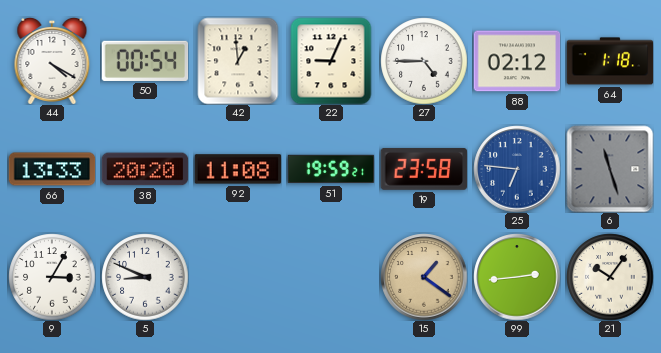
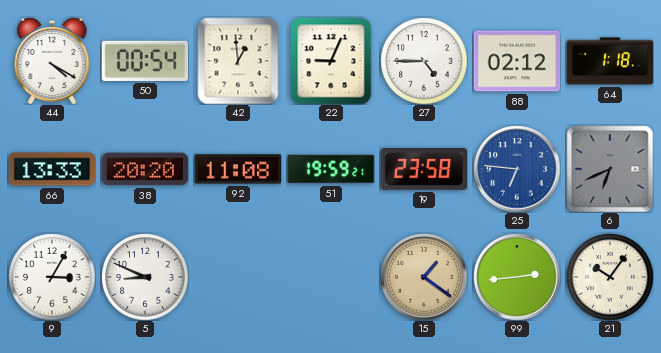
6: 11:27 -> 6:41 (610, 169)
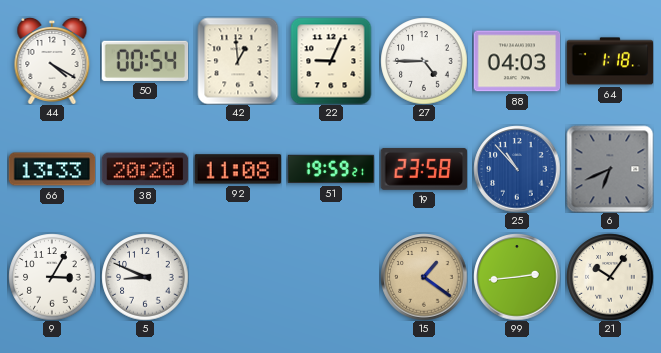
88: 02:12 -> 04:03 (517, 61)
25: 6:46 -> 10:53 (517, 169)
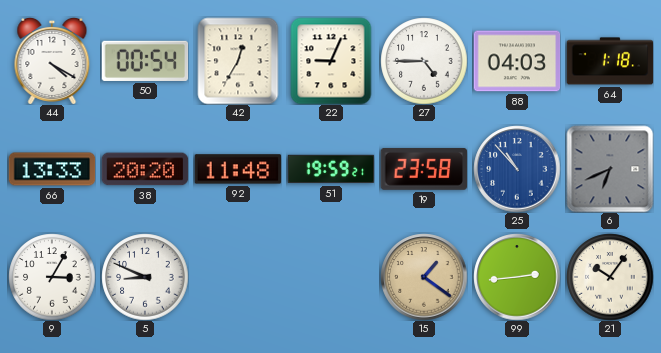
42: 12:59 -> 12:35 (238, 61)
92: 11:08 -> 11:48 (238, 169)
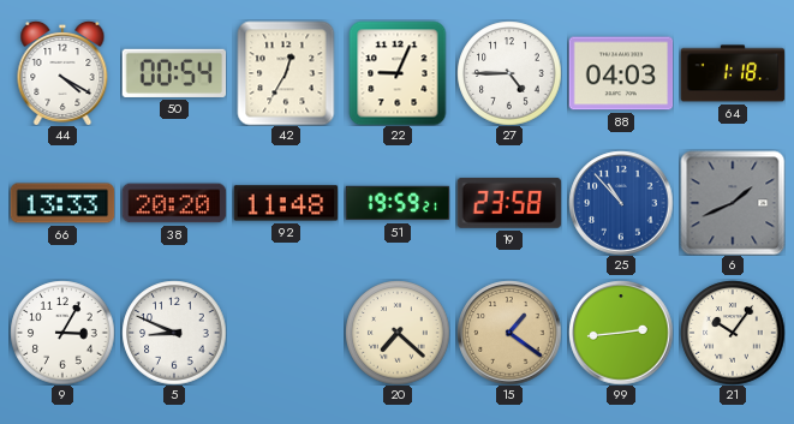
6: 6:41 -> 1:41 (733, 203)
20: none -> 7:22 (398, 333)
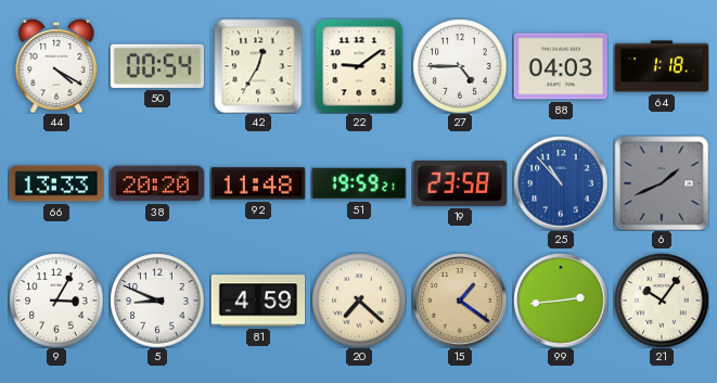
22: 9:04 -> 9:09 (359, 66)
81: none -> 4:59 (258, 301)
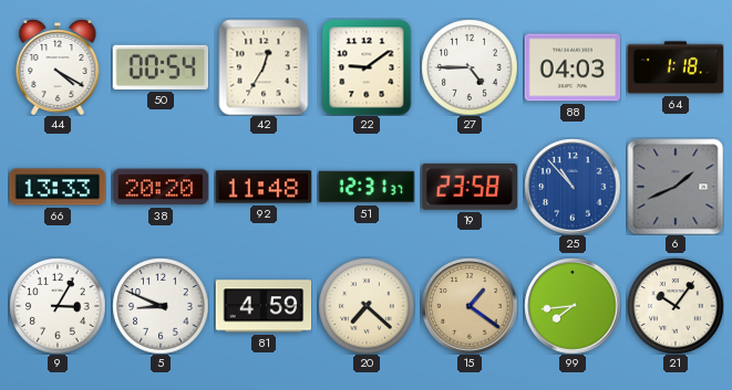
51: 19:59 -> 12:31 (367, 187)
99: 2:44 -> 7:44 (573, 306)
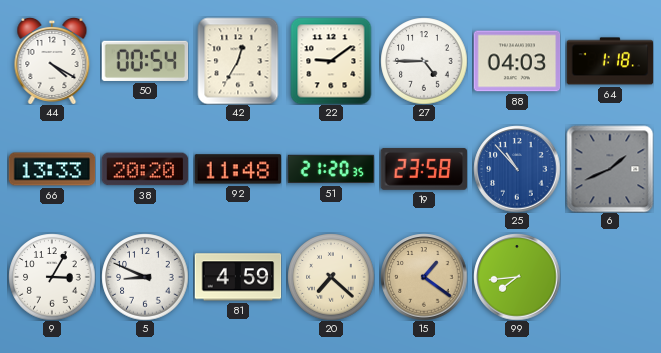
51: 12:31 -> 21:20 (331, 169)
21: 10:06 -> none (676, 306)
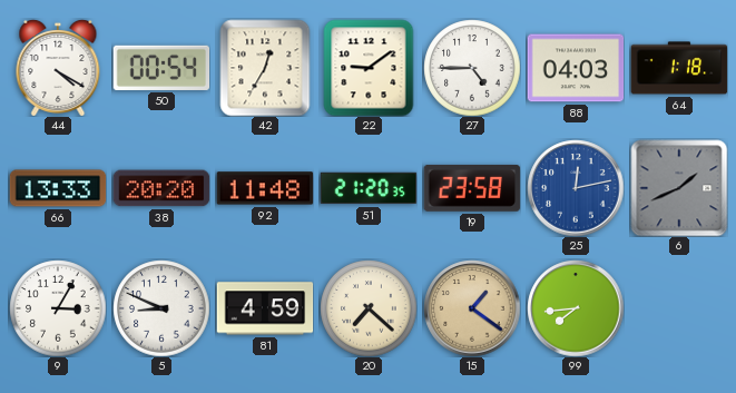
25: 10:53 -> 12:13 (576, 188)
